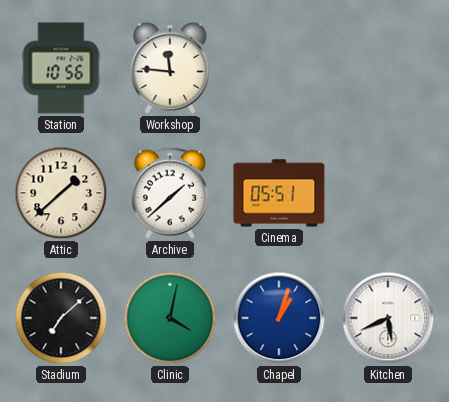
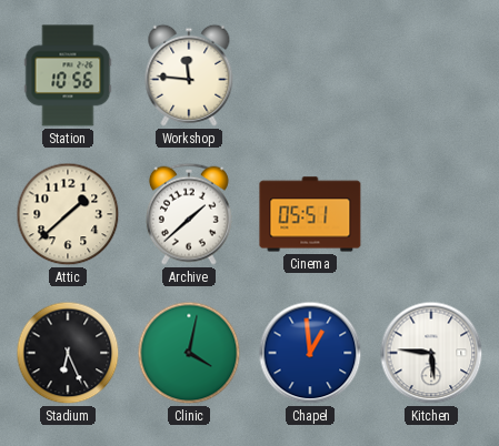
Stadium: 7:08 -> 6:26 (68, 353)
Chapel: 1:03 -> 12:59 (310, 353)
Kitchen: 5:41 -> 5:46 (431, 353)
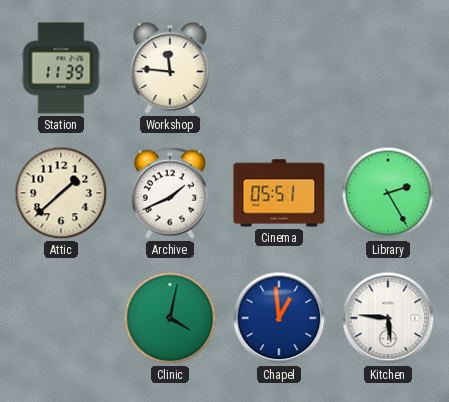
Station: 10:56 -> 11:39 (61, 68)
Archive: 1:38 -> 1:41 (170, 193)
Library: none -> 2:25 (388, 193)
Stadium: 6:26 -> none (68, 353)
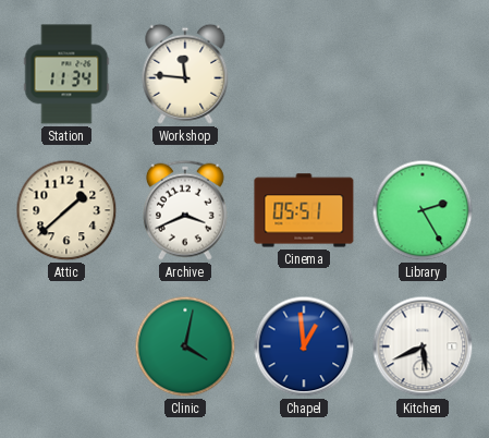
Station: 11:39 -> 11:34 (66, 74)
Archive: 1:41 -> 3:41 (185, 210)
Kitchen: 5:46 -> 5:41 (423, 346)
